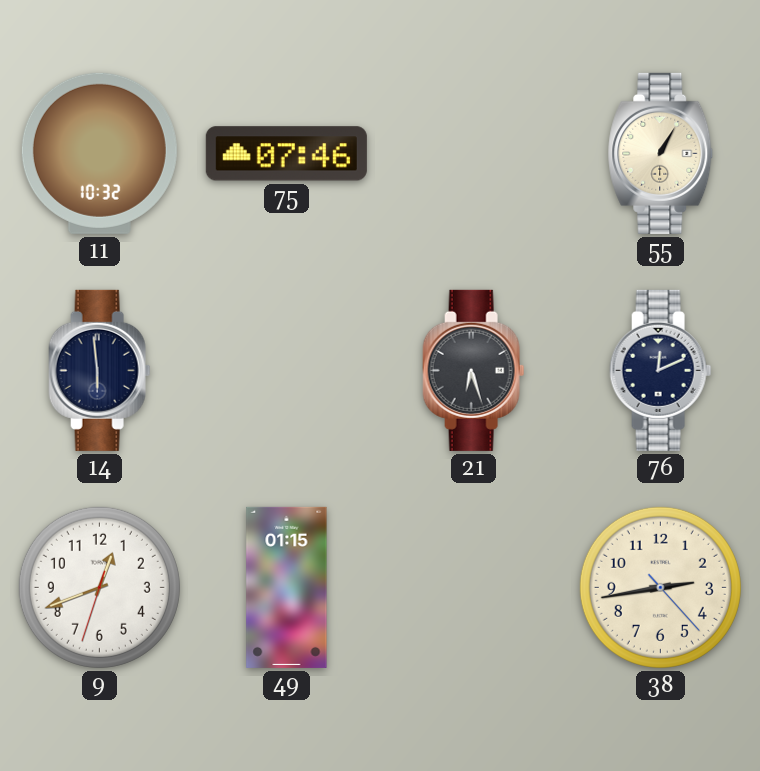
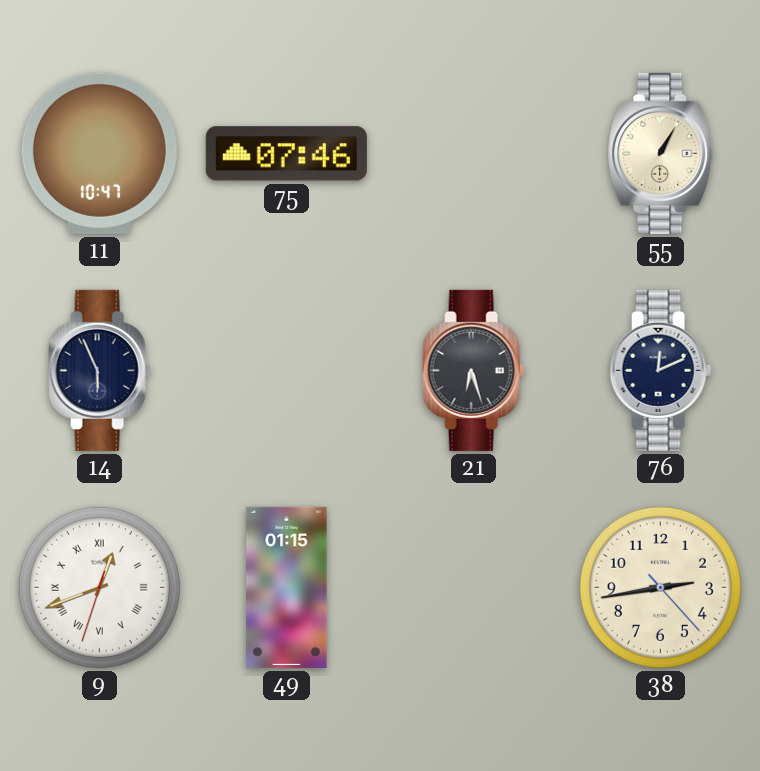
11: 10:32 -> 10:47 (99, 153)
14: 5:59 -> 5:56 (100, 370)
9 numerals: Arabic -> Roman (99, 587)
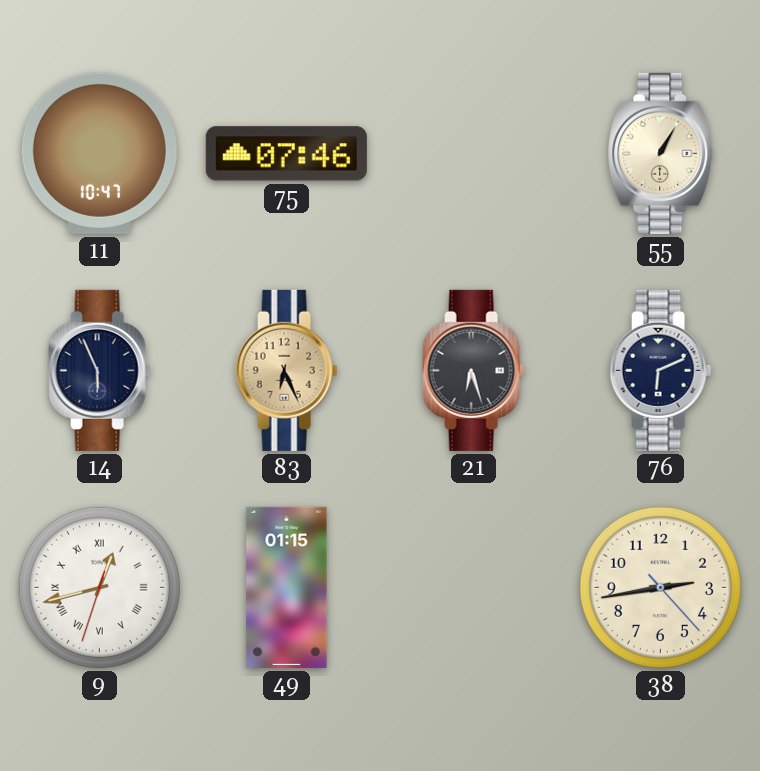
83: none -> 6:26 (287, 370)
76: 12:11 -> 6:11 (661, 370)
9: 12:41 -> 12:42 (99, 587)
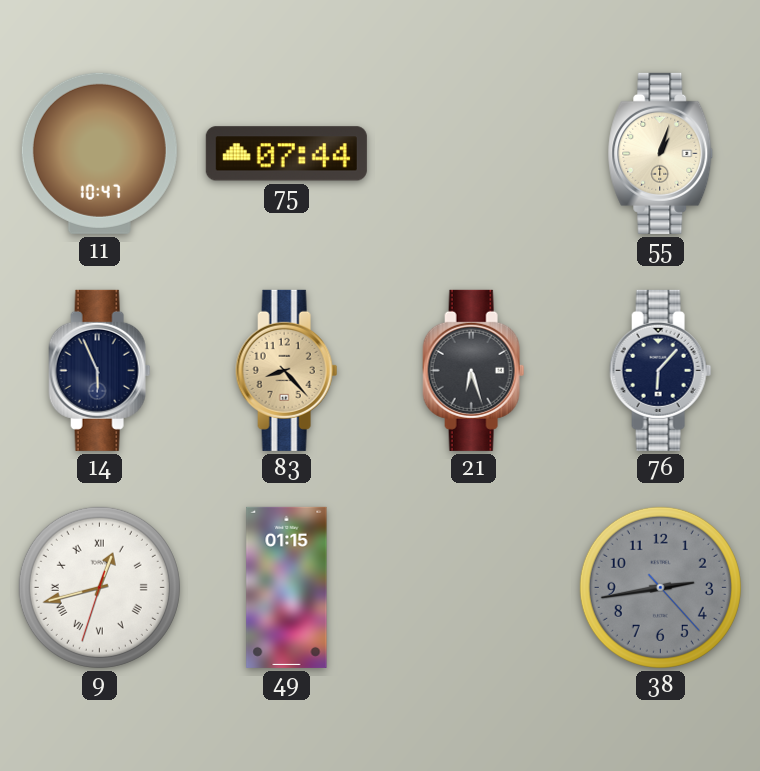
75: 07:46 -> 07:44 (286, 154)
55: 1:05 -> 1:03 (661, 153)
83: 6:26 -> 8:23 (287, 370)
76: 6:11 -> 6:07 (661, 370)
38 dial: cream -> grey (660, 587)
